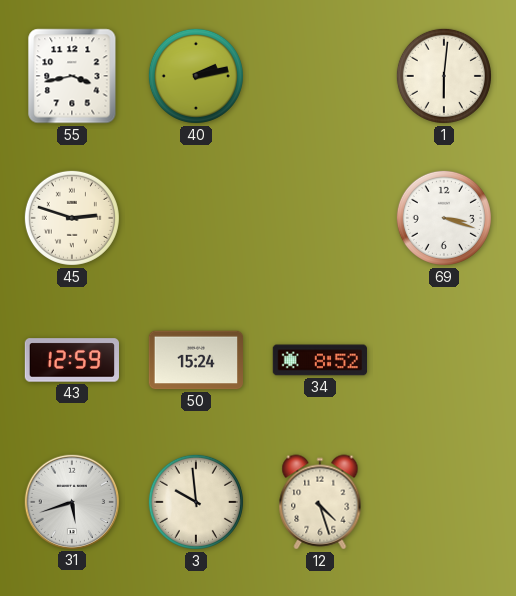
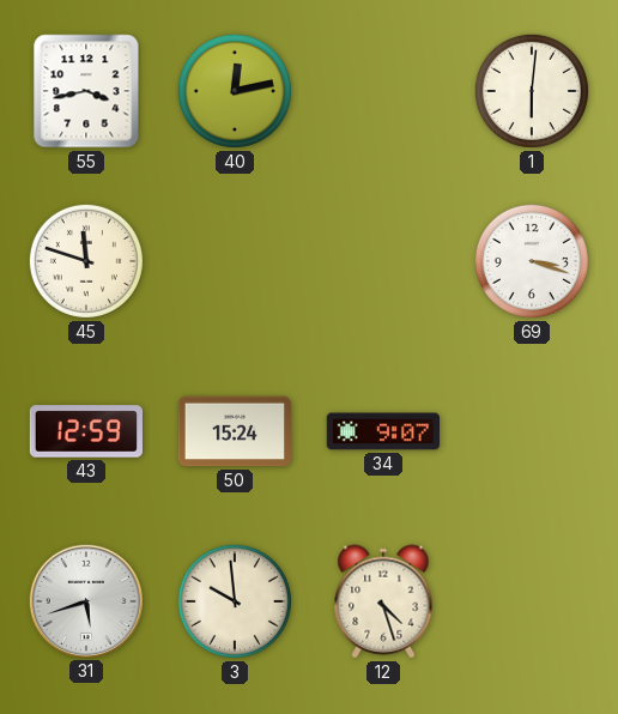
40: 2:13 -> 12:13 (235, 91)
45: 2:48 -> 11:48 (86, 261)
34: 8:52 -> 9:07 (382, 431)
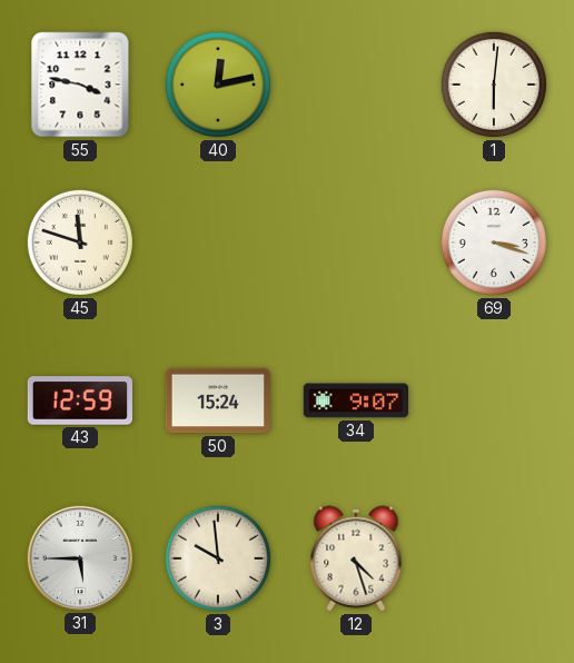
55: 3:43 -> 3:47 (80, 85)
31: 5:42 -> 5:45 (79, 557)
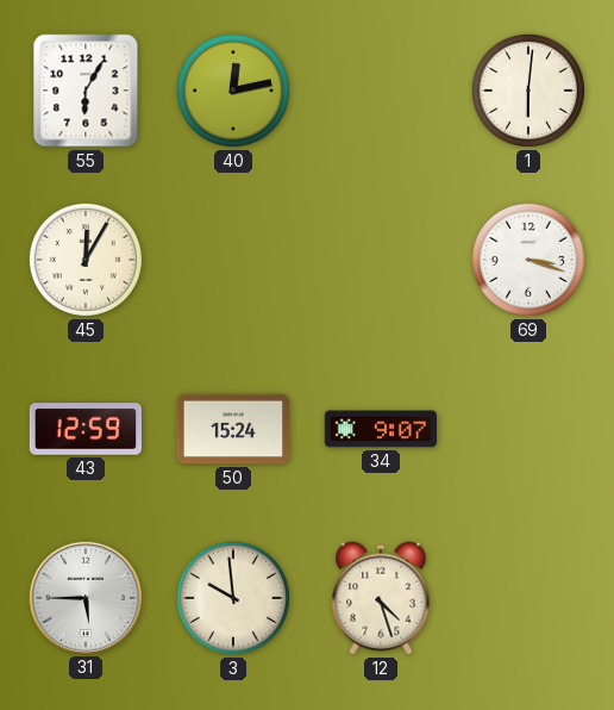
55: 3:47 -> 6:05 (86, 91)
45: 11:48 -> 12:05 (86, 260)
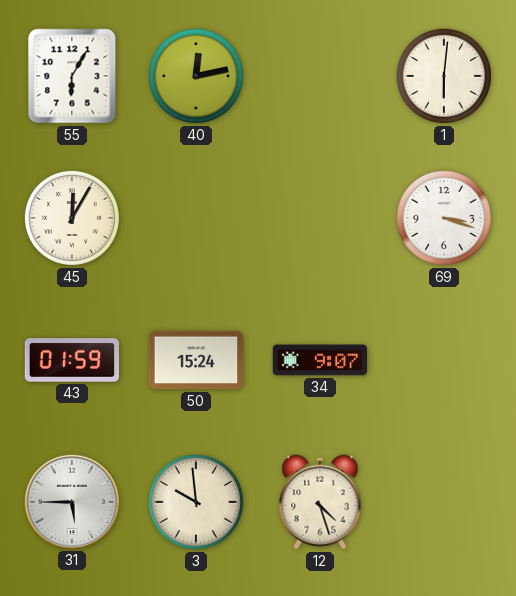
43: 12:59 -> 01:59 (72, 360)
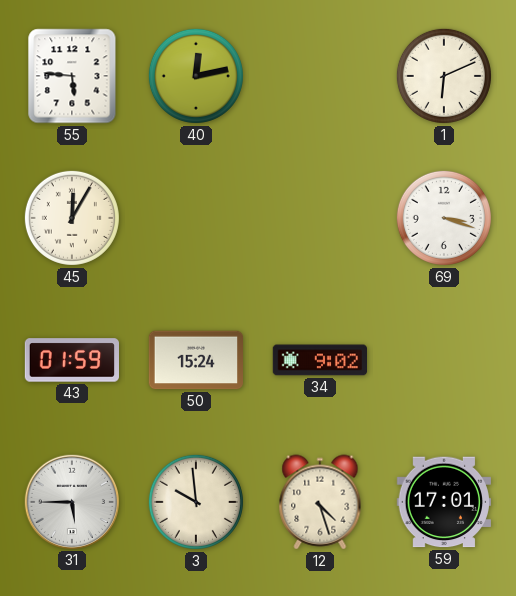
55: 6:05 -> 5:46 (72, 76)
1: 6:01 -> 6:11 (444, 76)
34: 9:07 -> 9:02 (319, 360)
59: none -> 17:01 (443, 502)
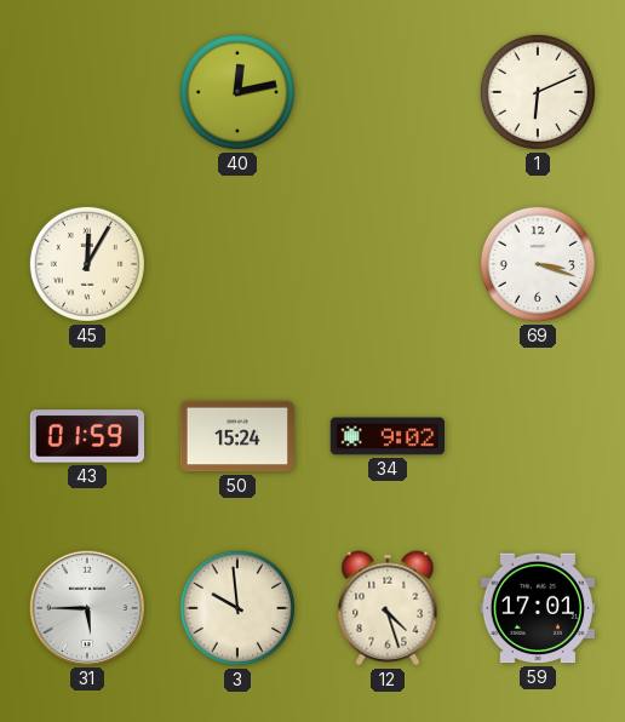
55: 5:46 -> none (72, 76)
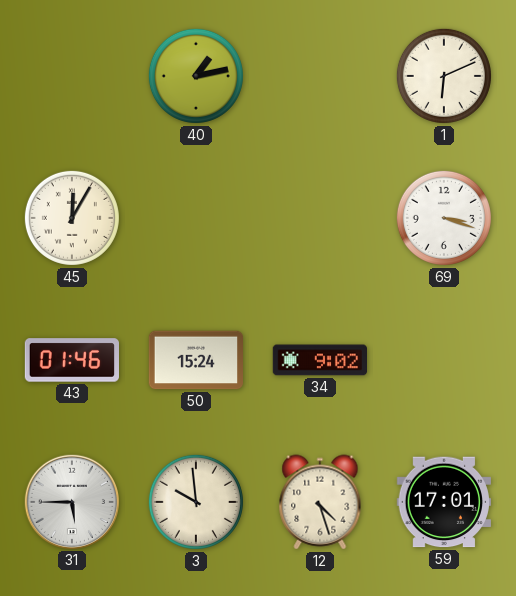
40: 12:13 -> 1:13 (196, 76)
43: 01:59 -> 01:46 (72, 360)
